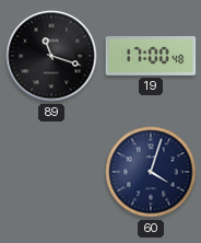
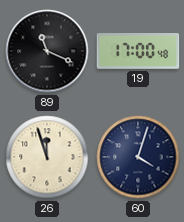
89: 11:18 -> 11:19 (47, 51)
26: none -> 11:57 (47, 157)
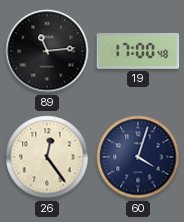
89: 11:19 -> 11:14 (47, 51)
26: 11:57 -> 12:24 (47, 157)
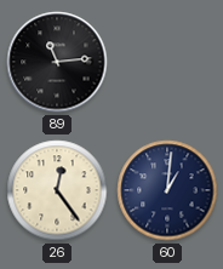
19: 17:00 -> none (138, 52)
60: 4:03 -> 1:01 (167, 190)
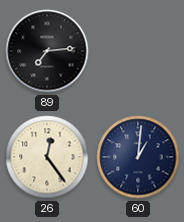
89: 11:14 -> 7:14 (47, 51)
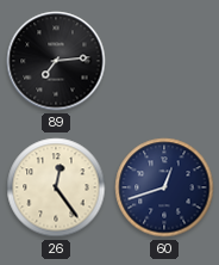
60: 1:01 -> 12:42 (164, 187)
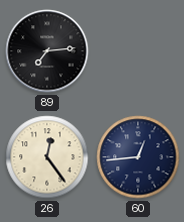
60: 12:42 -> 12:44 (138, 157)
